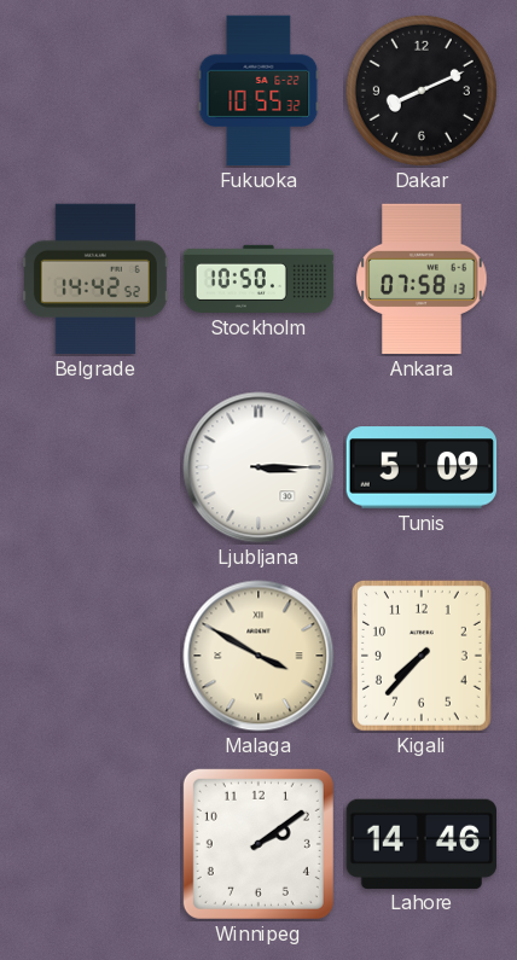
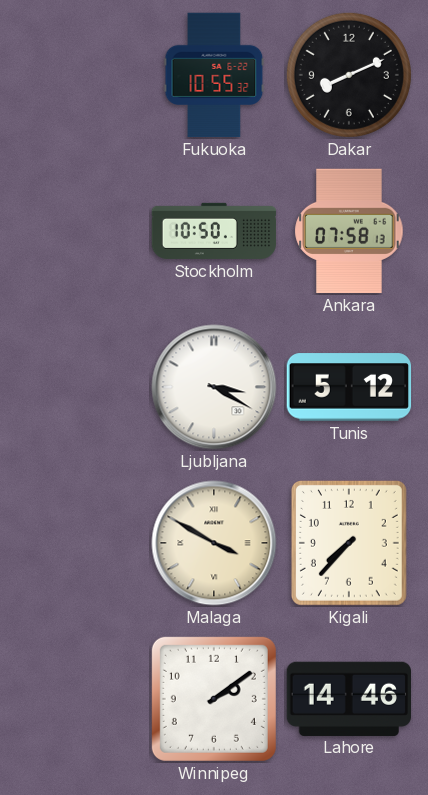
Belgrade: 14:42 -> none (95, 279)
Ljubljana: 3:15 -> 3:20 (214, 387)
Tunis: 5:09 -> 5:12 (349, 387)
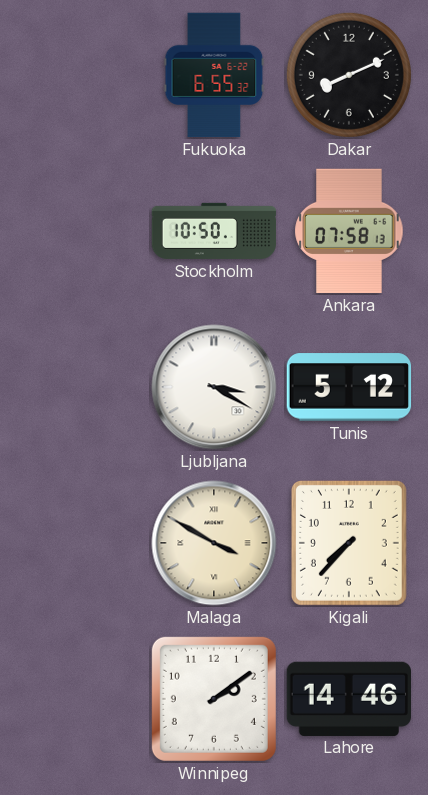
Fukuoka: 10:55 -> 6:55 (214, 75)
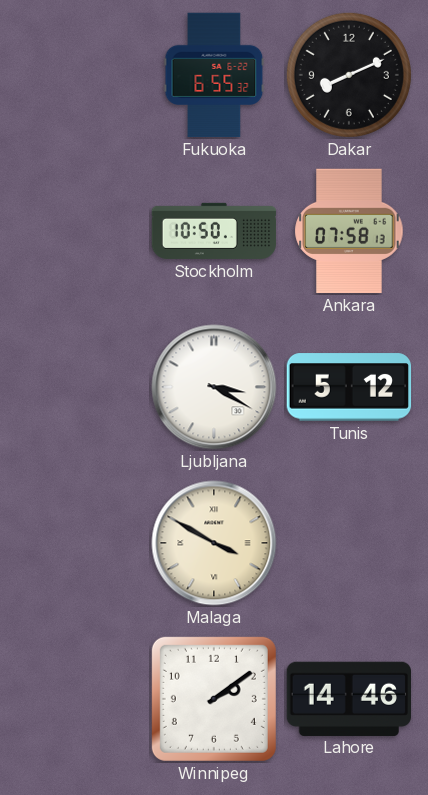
Kigali: 7:37 -> none (349, 543)
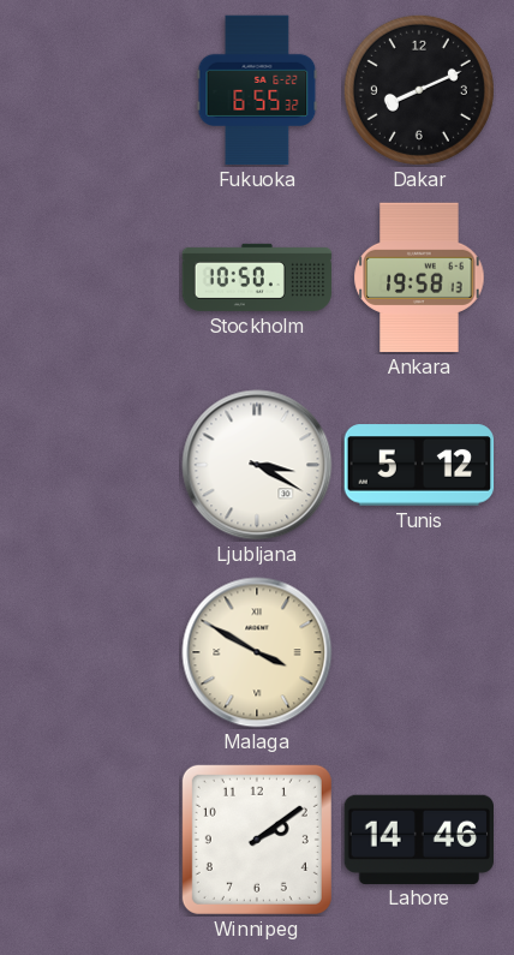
Ankara: 07:58 -> 19:58 (419, 277)
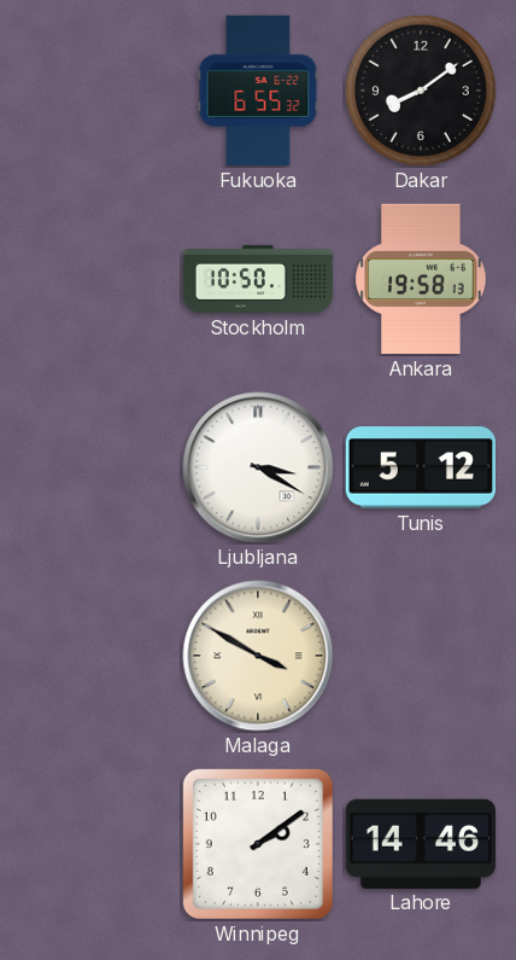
Dakar: 8:11 -> 8:09 (421, 91)
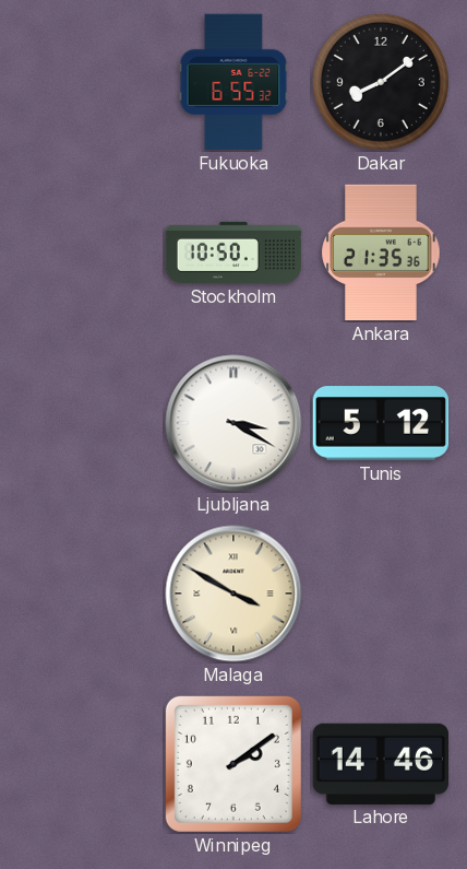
Ankara: 19:58 -> 21:35 (381, 253)
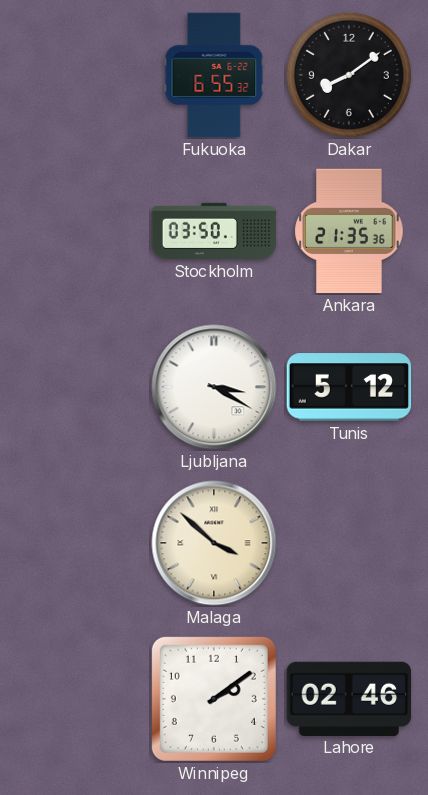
Stockholm: 10:50 -> 03:50 (214, 231)
Malaga: 3:50 -> 3:52 (214, 543)
Lahore: 14:46 -> 02:46 (348, 698)
